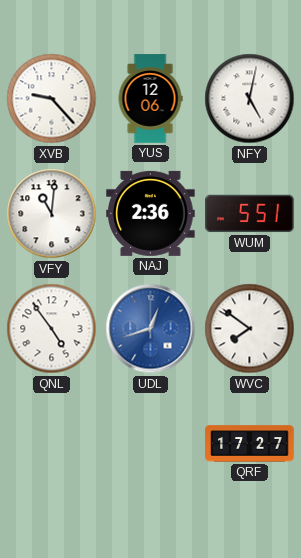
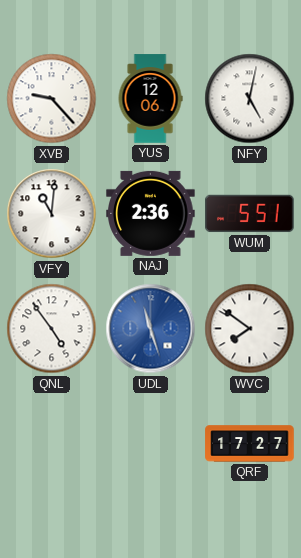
UDL: 12:42 -> 11:27 (151, 329)
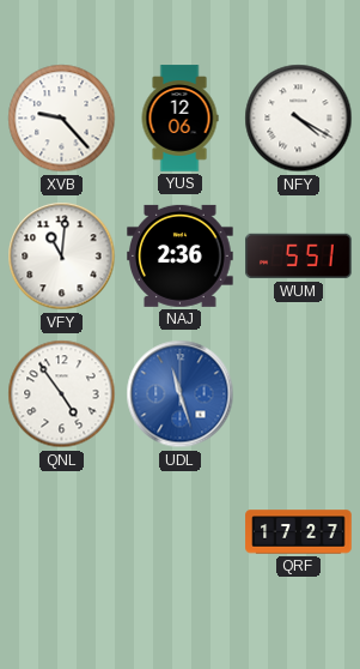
NFY: 5:02 -> 4:20 (299, 119)
WVC: 7:51 -> none (250, 329)
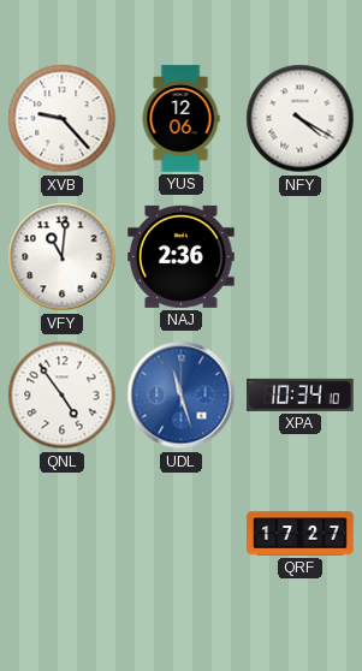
WUM: 5:51 -> none (299, 257)
XPA: none -> 10:34 (301, 394)
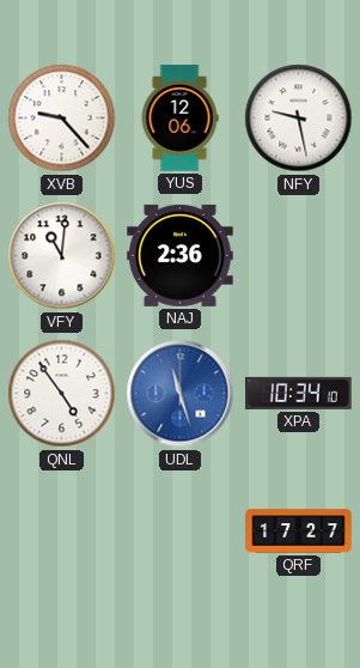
NFY: 4:20 -> 9:28 (299, 119)
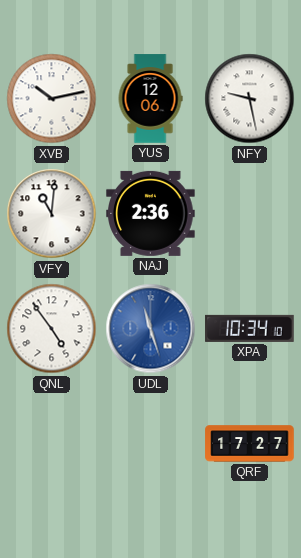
XVB: 9:23 -> 10:13 (52, 99)
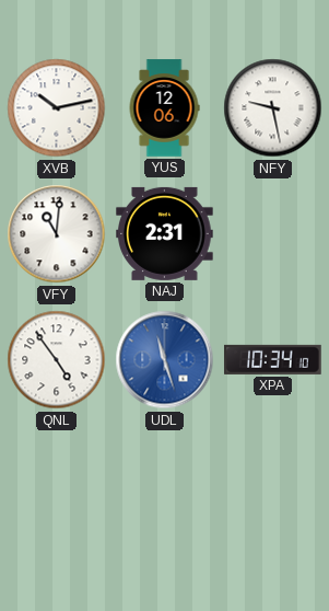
NAJ: 2:36 -> 2:31 (165, 233)
QRF: 17:27 -> none (250, 444)
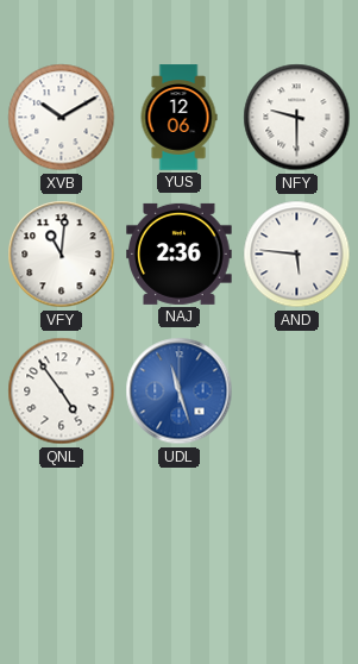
XVB: 10:13 -> 10:10 (62, 118)
NFY: 9:28 -> 9:30 (297, 118)
NAJ: 2:31 -> 2:36 (180, 253)
AND: none -> 5:46 (297, 255)
XPA: 10:34 -> none (273, 359)
